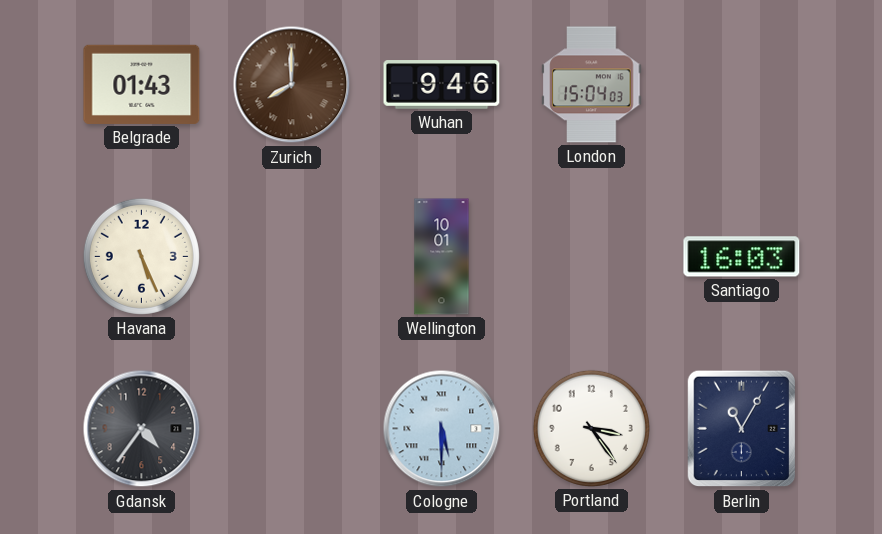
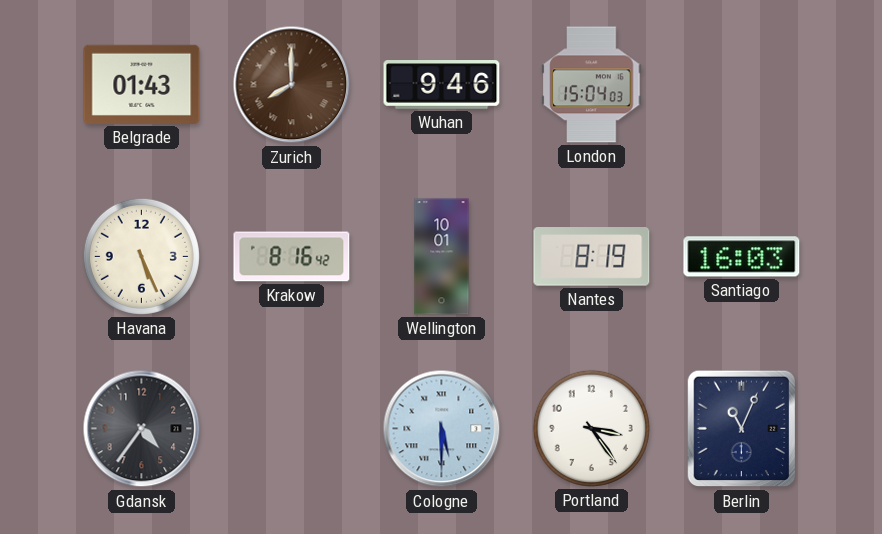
Krakow: none -> 8:16 (292, 257)
Nantes: none -> 8:19 (592, 257)
Berlin: 11:05 -> 11:04 (742, 429)
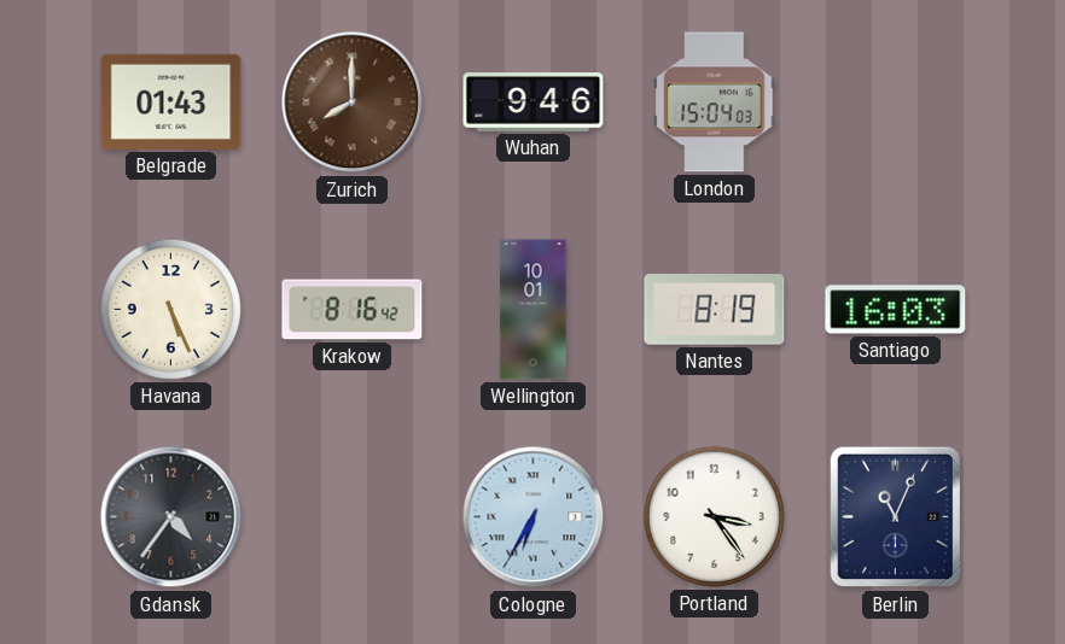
Cologne: 5:30 -> 6:35 (534, 517)
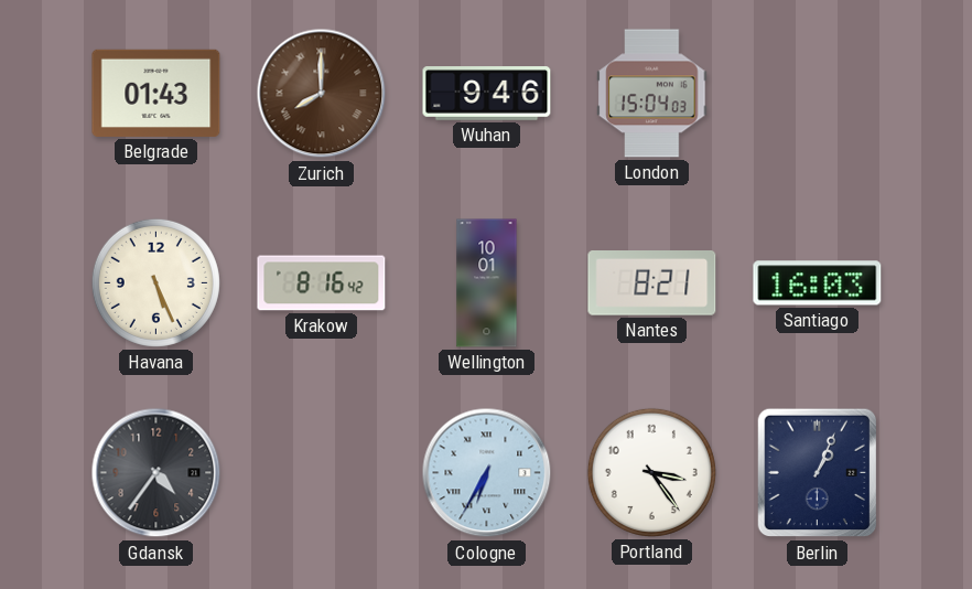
Nantes: 8:19 -> 8:21 (652, 283)
Berlin: 11:04 -> 1:04 (818, 473)
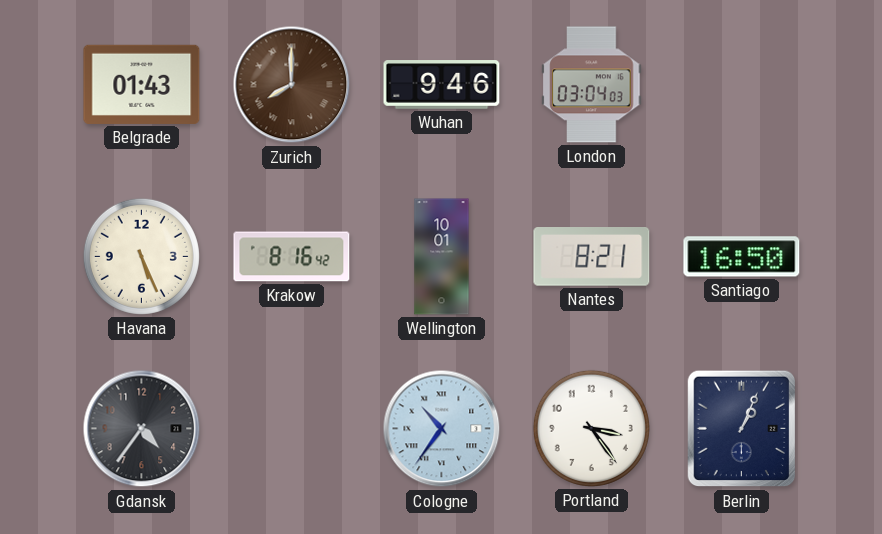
London: 15:04 -> 03:04 (592, 85)
Santiago: 16:03 -> 16:50 (742, 257)
Cologne: 6:35 -> 10:36 (442, 429)
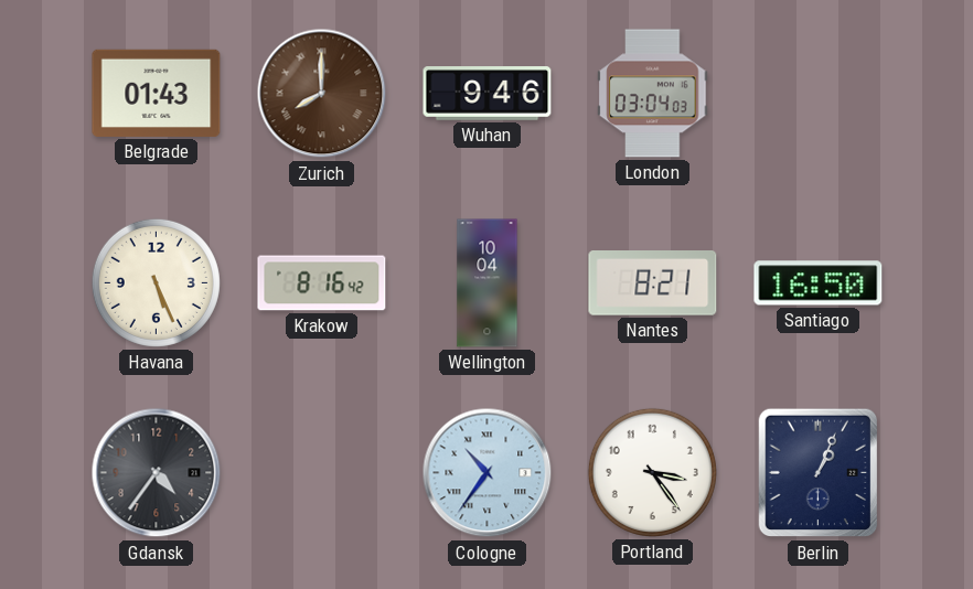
Wellington: 10:01 -> 10:04 (488, 283)
